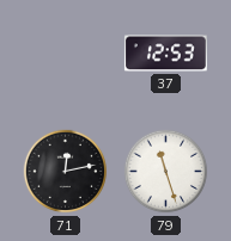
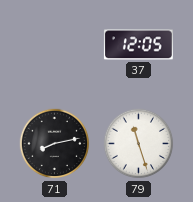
37: 12:53 -> 12:05 (138, 45)
71: 12:13 -> 8:13 (55, 144)
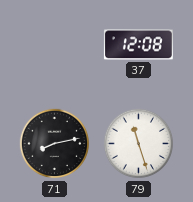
37: 12:05 -> 12:08 (138, 45)
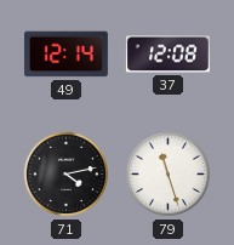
49: none -> 12:14 (65, 55)
71: 8:13 -> 4:13 (67, 175)
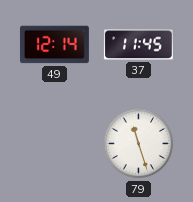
37: 12:08 -> 11:45 (138, 45)
71: 4:13 -> none (67, 175)
